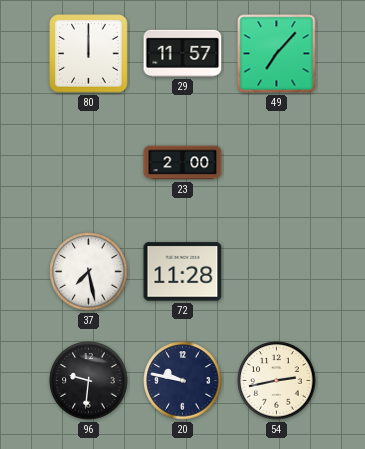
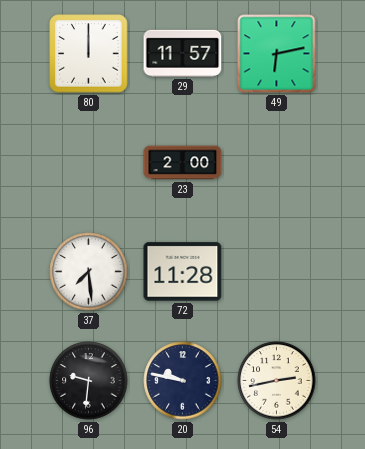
49: 7:07 -> 6:13 (277, 54)
37: 7:28 -> 7:29 (89, 272)
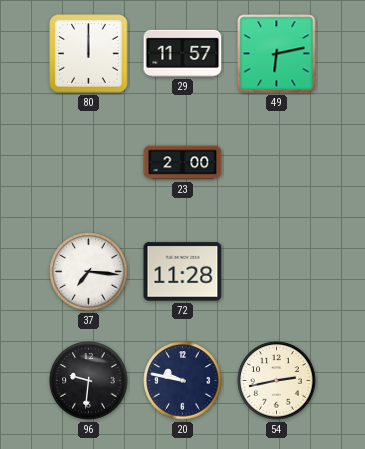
37: 7:29 -> 7:16 (89, 272)
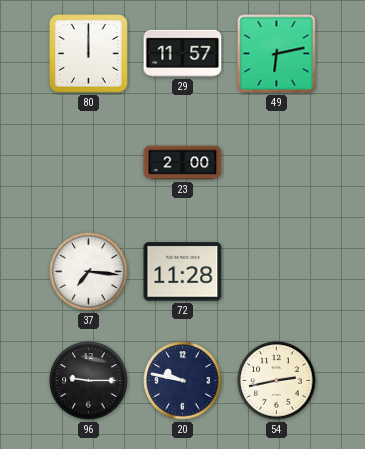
96: 9:31 -> 9:15 (89, 381)
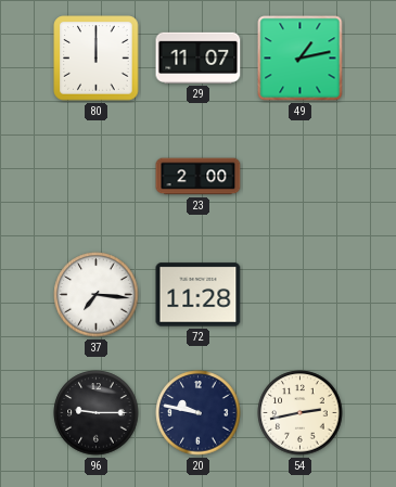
29: 11:57 -> 11:07 (199, 57)
49: 6:13 -> 1:13 (301, 59)
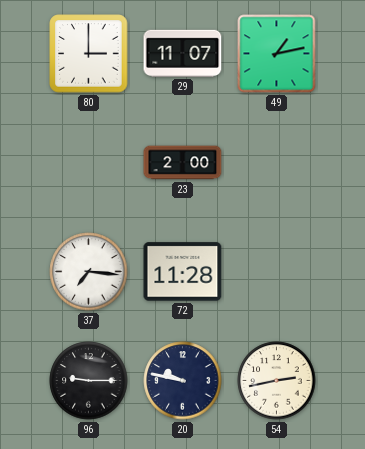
80: 12:00 -> 3:00 (89, 54)
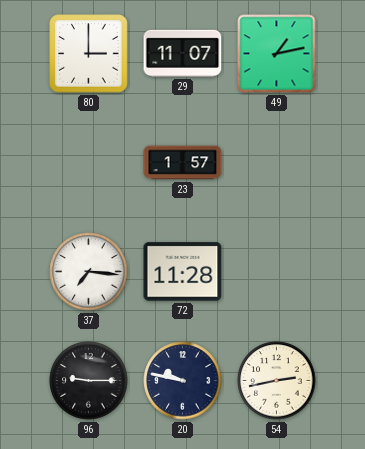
23: 2:00 -> 1:57 (183, 163)
